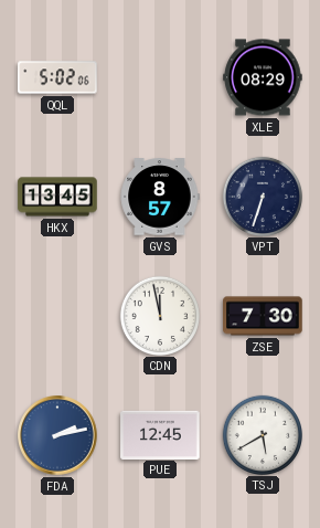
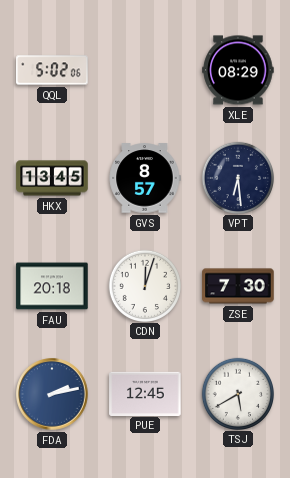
VPT: 6:33 -> 6:29 (237, 177)
FAU: none -> 20:18 (52, 286)
CDN: 11:58 -> 12:03 (144, 285)
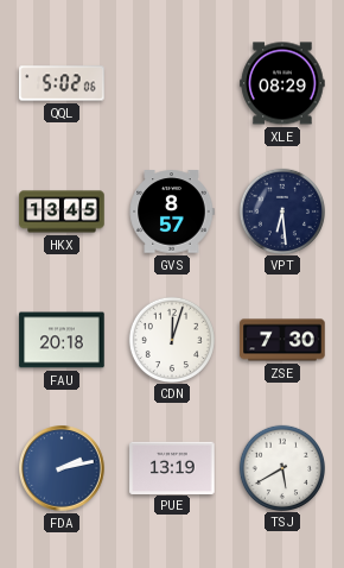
PUE: 12:45 -> 13:19 (172, 467)
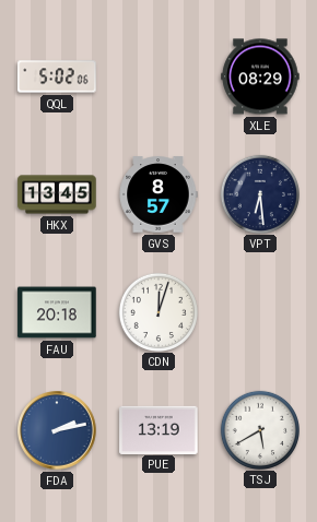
ZSE: 7:30 -> none (282, 340)
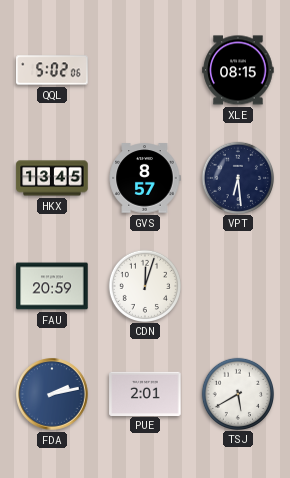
XLE: 08:29 -> 08:15 (238, 70)
FAU: 20:18 -> 20:59 (52, 286)
PUE: 13:19 -> 2:01 (145, 393)
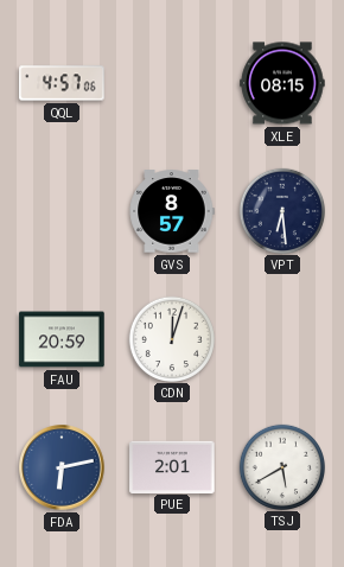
QQL: 5:02 -> 4:57 (62, 83)
HKX: 13:45 -> none (52, 178)
FDA: 2:13 -> 6:13 (62, 467)
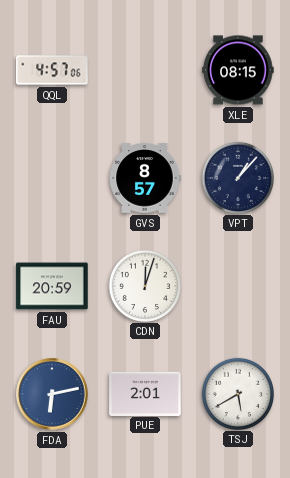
VPT: 6:29 -> 1:07 (237, 177)
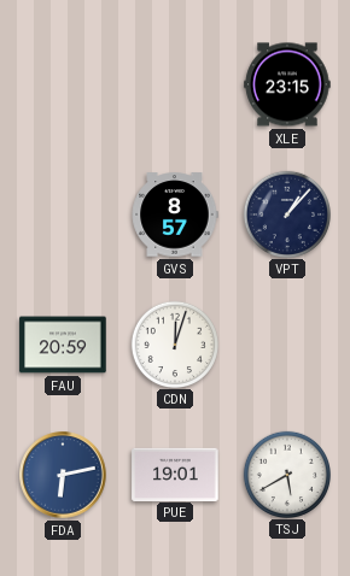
QQL: 4:57 -> none (52, 70)
XLE: 08:15 -> 23:15 (287, 84)
PUE: 2:01 -> 19:01 (175, 474)
